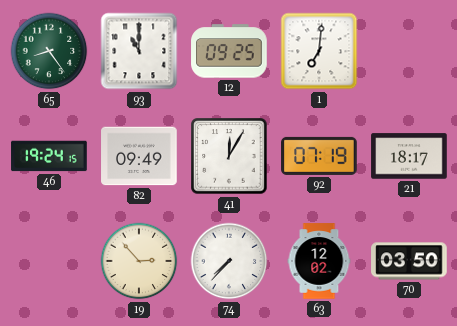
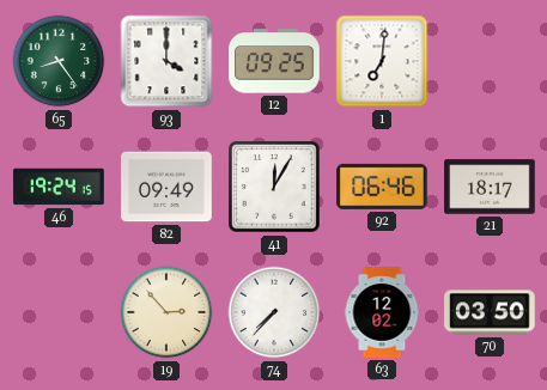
93: 11:00 -> 4:00 (166, 61)
92: 07:19 -> 06:46 (382, 187)
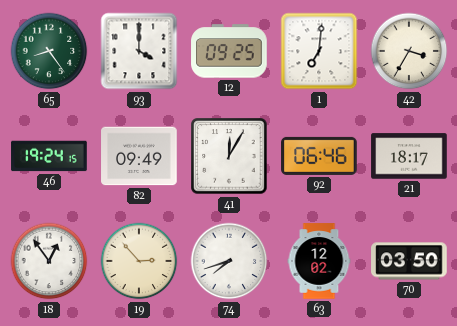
42: none -> 3:35 (409, 51)
18: none -> 12:54 (49, 261)
74: 7:37 -> 7:42 (229, 261)
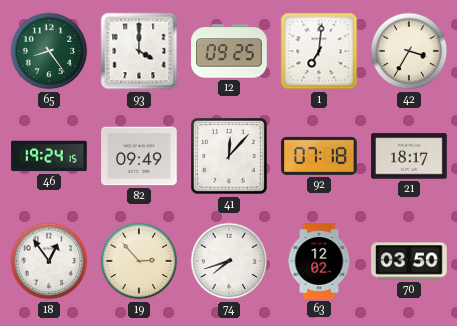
41: 12:05 -> 12:07 (229, 156)
92: 06:46 -> 07:18 (319, 156)
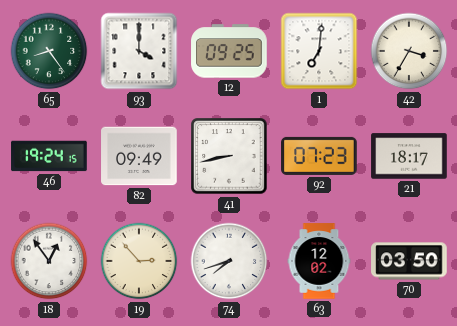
41: 12:07 -> 8:43 (229, 156)
92: 07:18 -> 07:23 (319, 156)
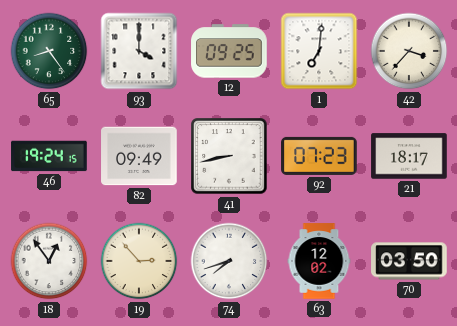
42: 3:35 -> 3:37 (409, 51)
